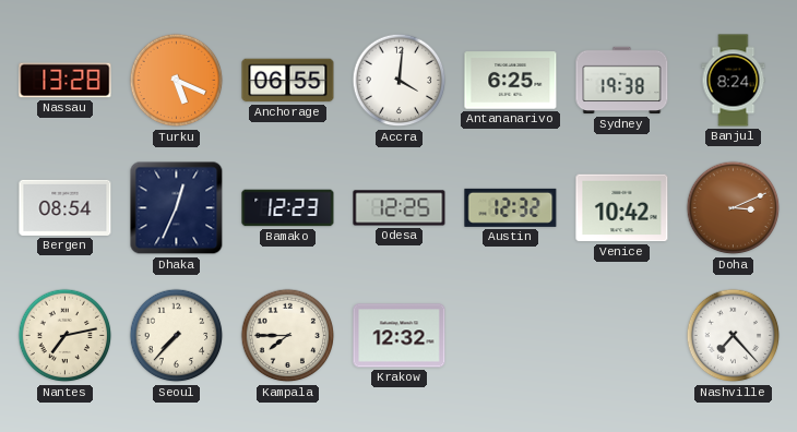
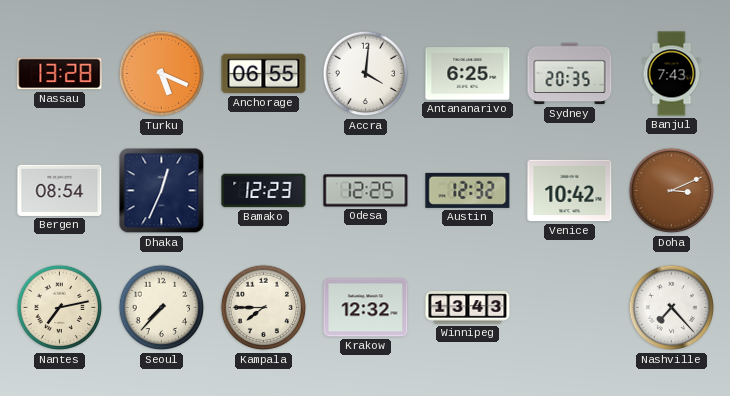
Sydney: 19:38 -> 20:35 (570, 74)
Banjul: 8:24 -> 7:43 (672, 74)
Winnipeg: none -> 13:43 (468, 308)
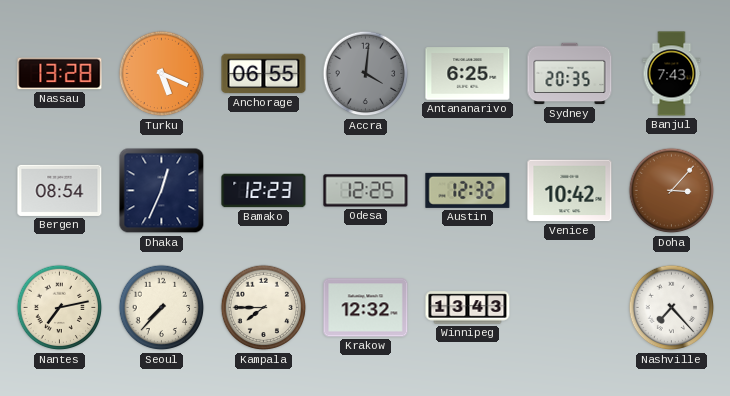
Accra dial: white -> grey (366, 74)
Doha: 3:11 -> 3:07 (672, 191)
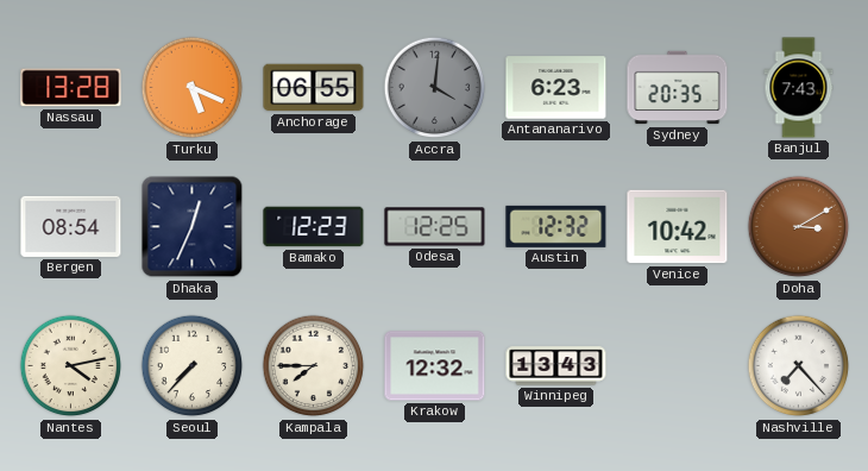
Antananarivo: 6:25 -> 6:23 (556, 88)
Doha: 3:07 -> 3:10 (799, 227)
Nantes: 7:13 -> 4:13 (71, 366)
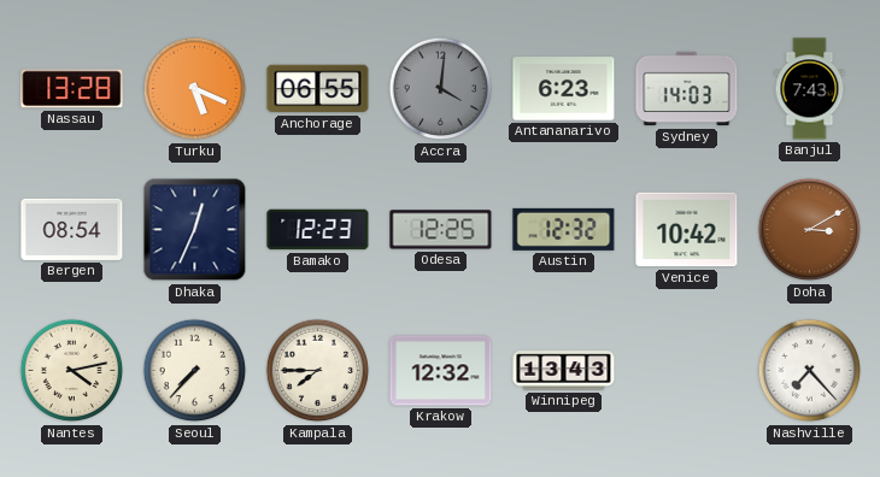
Sydney: 20:35 -> 14:03 (687, 89)
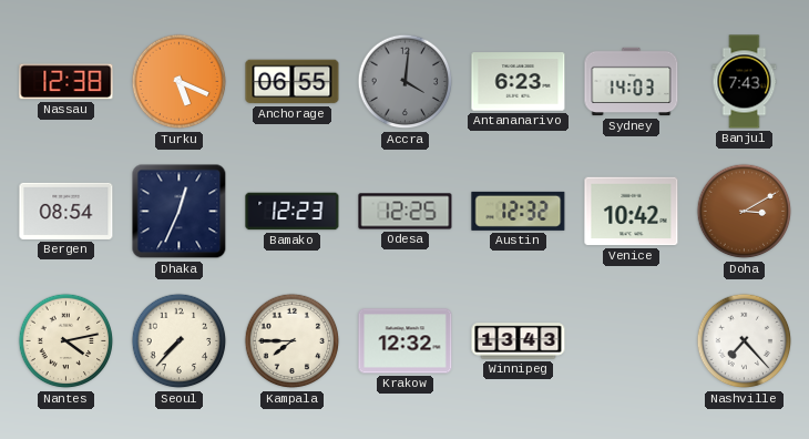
Nassau: 13:28 -> 12:38 (66, 82)
